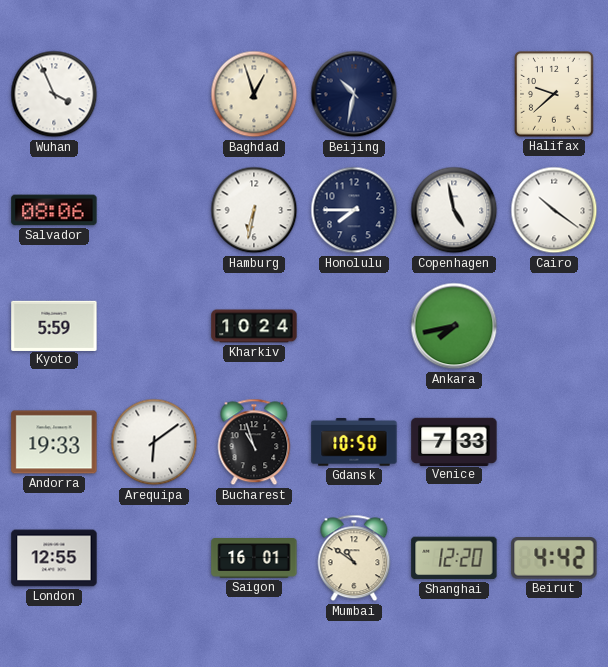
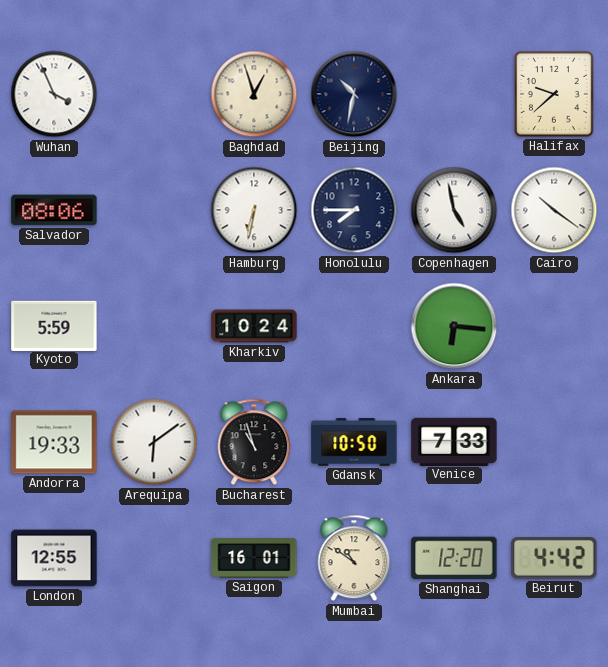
Ankara: 7:43 -> 6:16 (454, 326)
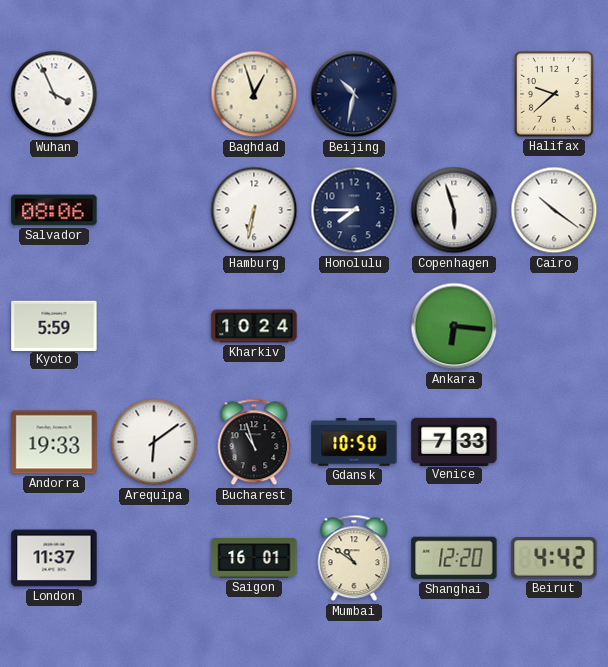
Copenhagen: 4:58 -> 5:57 (454, 210)
London: 12:55 -> 11:37 (54, 558)
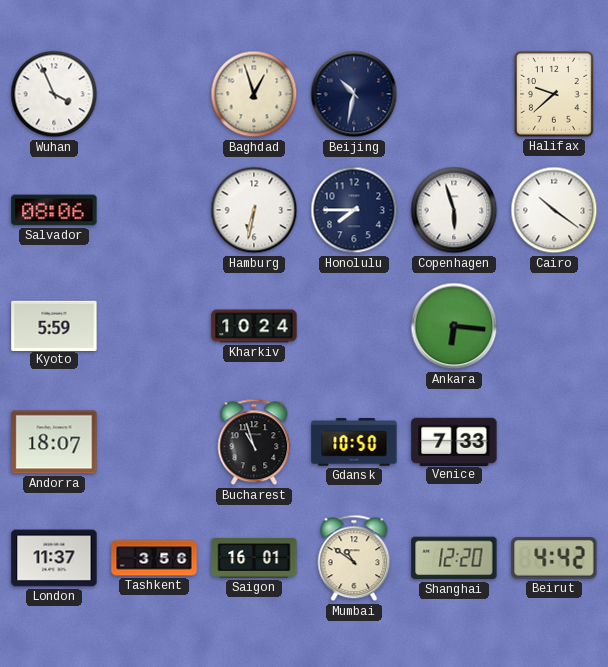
Andorra: 19:33 -> 18:07 (54, 442)
Arequipa: 6:09 -> none (154, 442)
Tashkent: none -> 3:56 (154, 558)
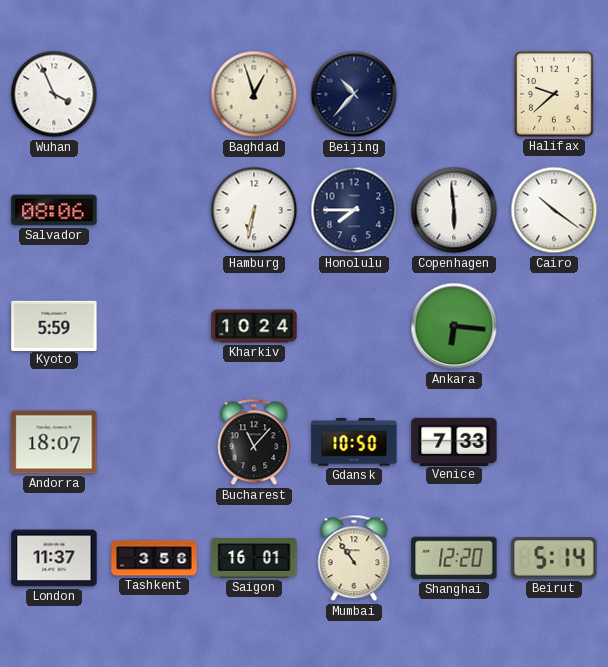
Beijing: 10:32 -> 10:37 (354, 94)
Copenhagen: 5:57 -> 5:59 (454, 210)
Bucharest: 10:57 -> 11:07 (254, 442)
Mumbai: 10:51 -> 10:54 (354, 558)
Beirut: 4:42 -> 5:14 (554, 558)
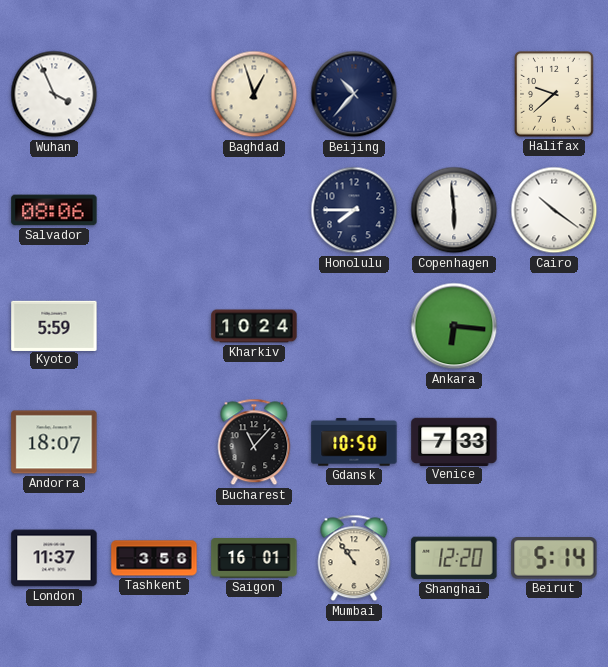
Hamburg: 6:32 -> none (254, 210)
